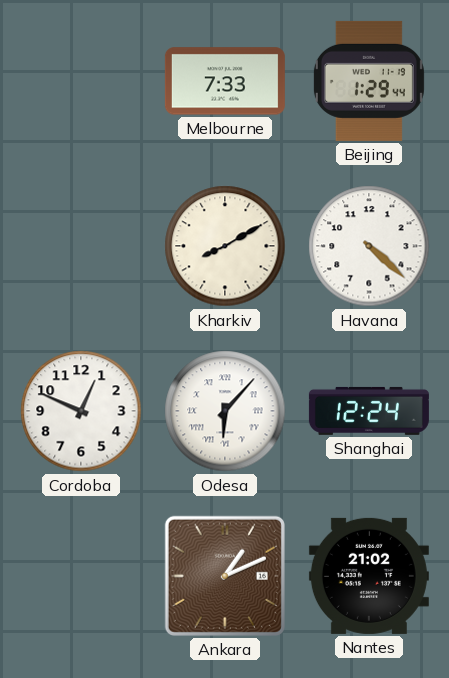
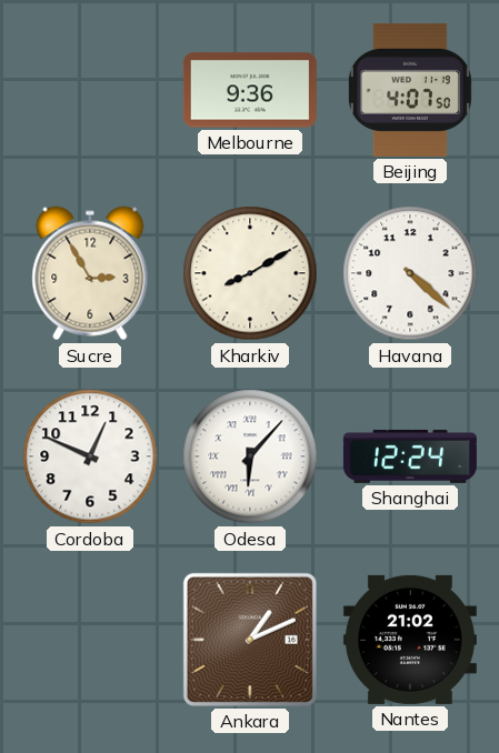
Melbourne: 7:33 -> 9:36 (250, 90)
Beijing: 1:29 -> 4:07 (410, 90)
Sucre: none -> 2:55 (90, 273)
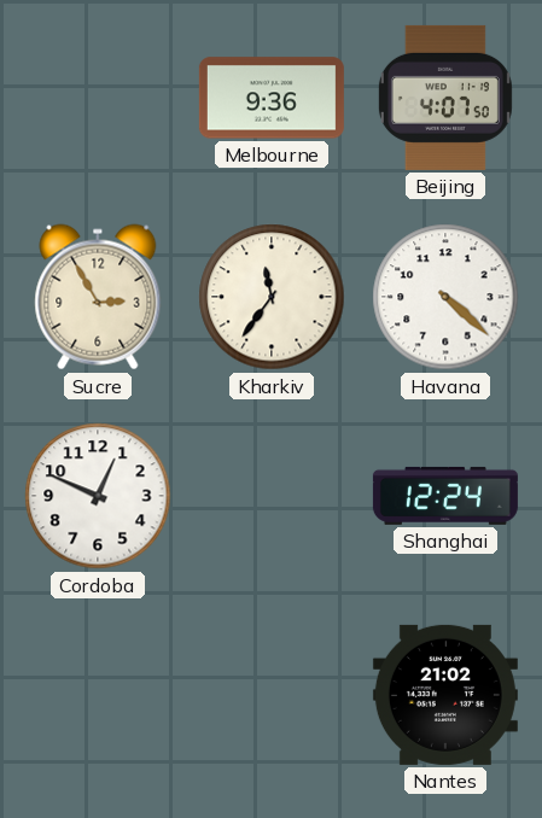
Kharkiv: 8:10 -> 11:36 (272, 297)
Odesa: 6:07 -> none (250, 456)
Ankara: 1:11 -> none (250, 640)
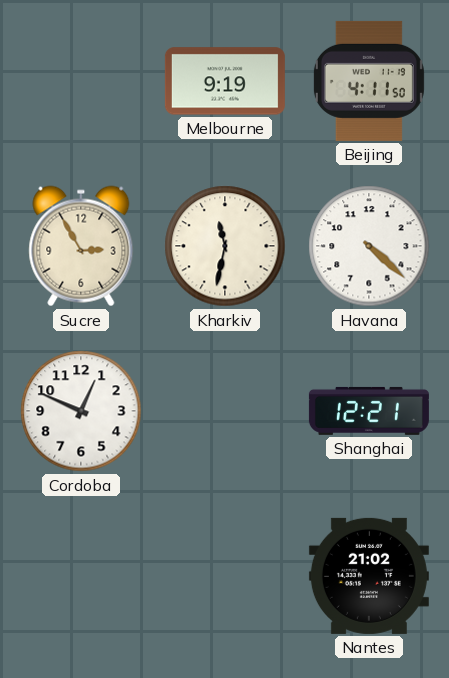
Melbourne: 9:36 -> 9:19 (225, 81)
Beijing: 4:07 -> 4:11 (369, 81)
Kharkiv: 11:36 -> 11:32 (225, 246)
Shanghai: 12:24 -> 12:21 (369, 411)
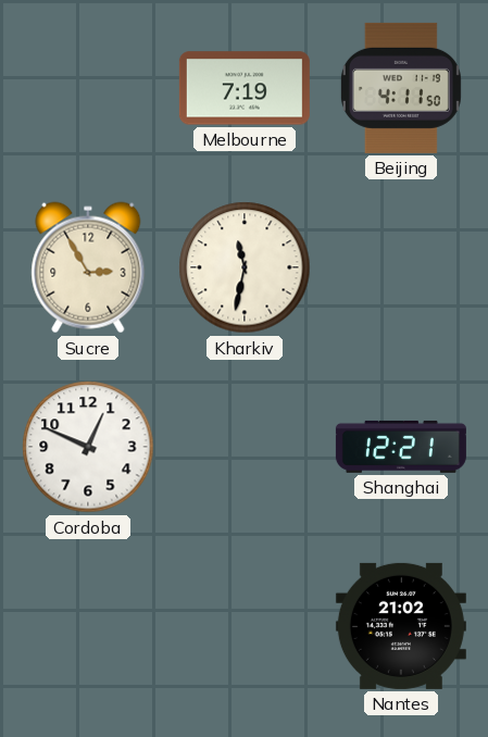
Melbourne: 9:19 -> 7:19 (245, 88)
Havana: 4:22 -> none (369, 246)
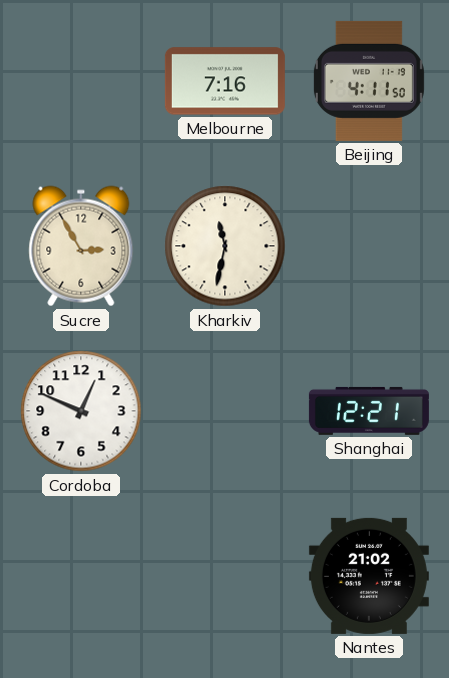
Melbourne: 7:19 -> 7:16 (225, 81)
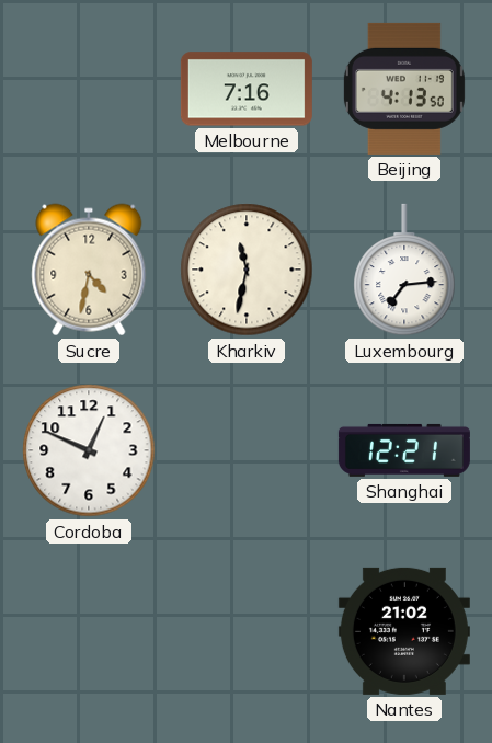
Beijing: 4:11 -> 4:13 (404, 89)
Sucre: 2:55 -> 4:32 (89, 270)
Luxembourg: none -> 7:14 (404, 270)
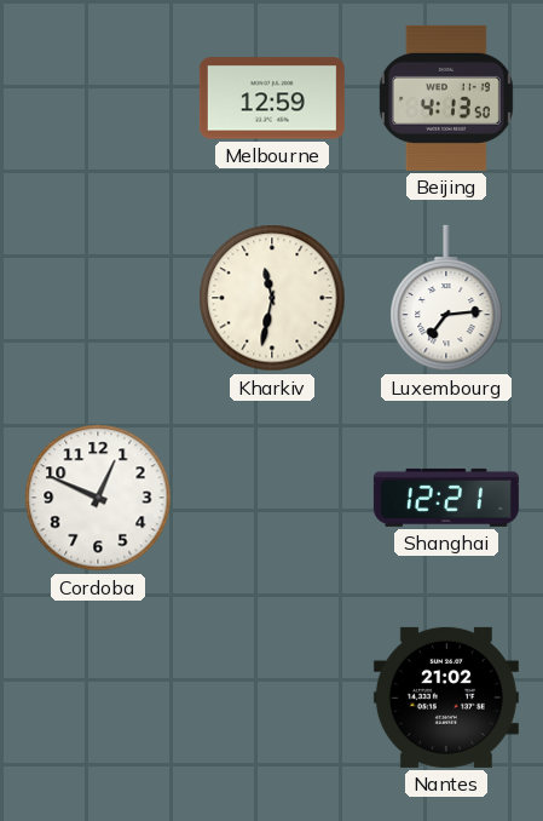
Melbourne: 7:16 -> 12:59 (272, 98)
Sucre: 4:32 -> none (89, 270)
